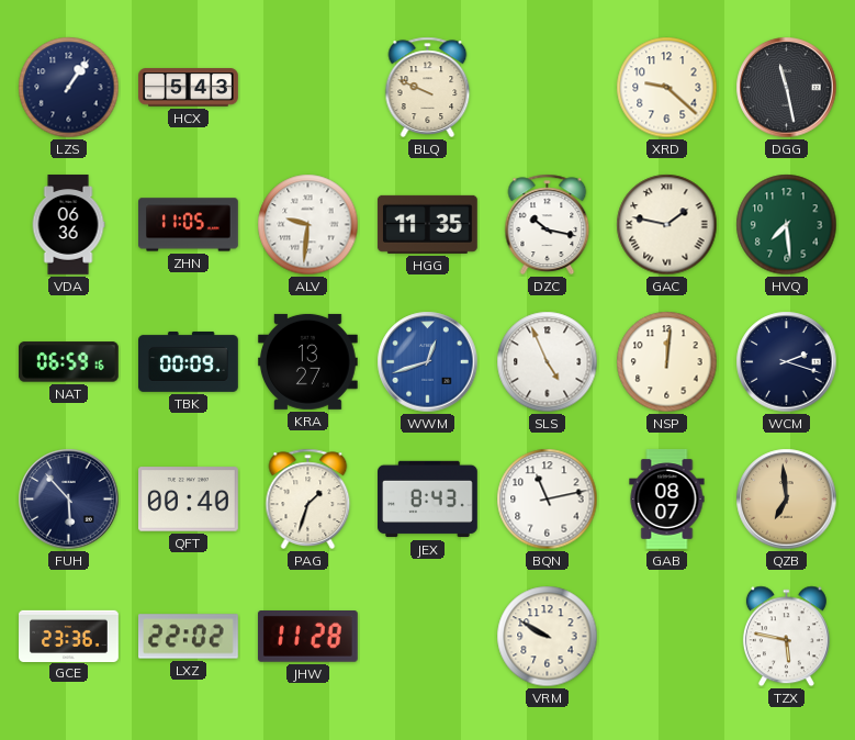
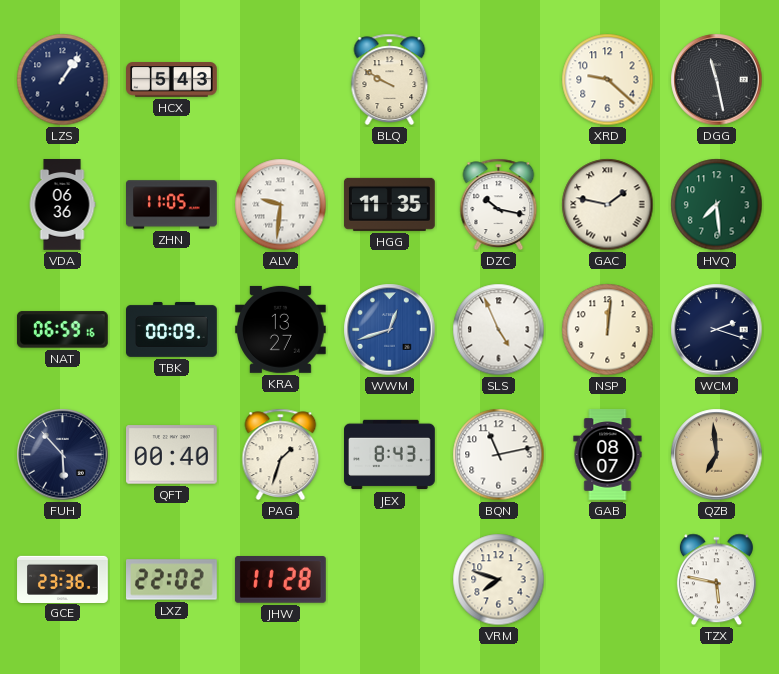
BLQ: 9:49 -> 9:50 (390, 79)
VRM: 9:50 -> 7:48 (499, 580)
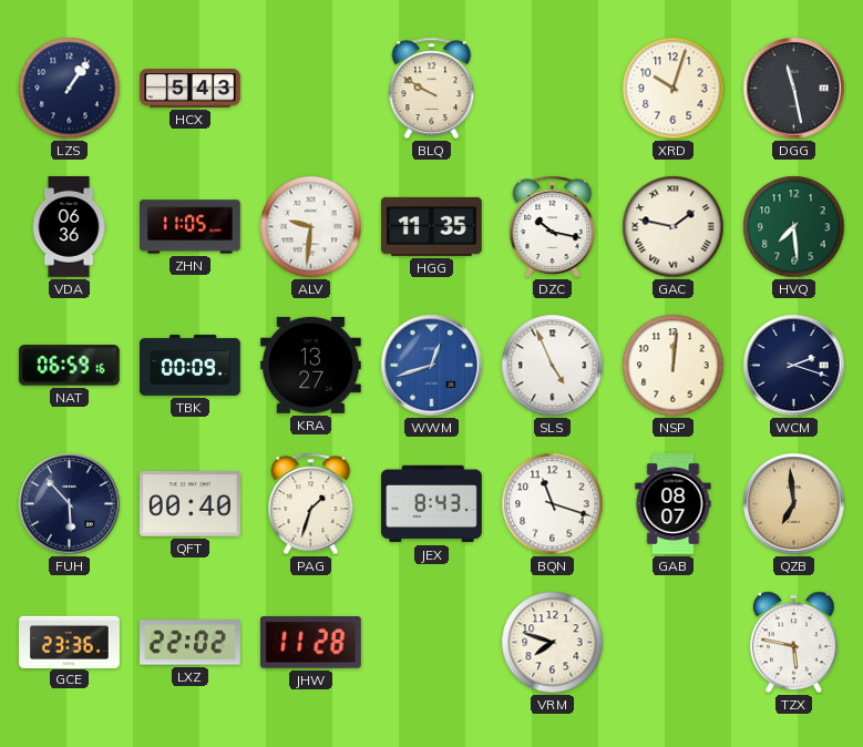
XRD: 9:22 -> 10:03 (674, 89)
BQN: 11:13 -> 11:18 (553, 504)
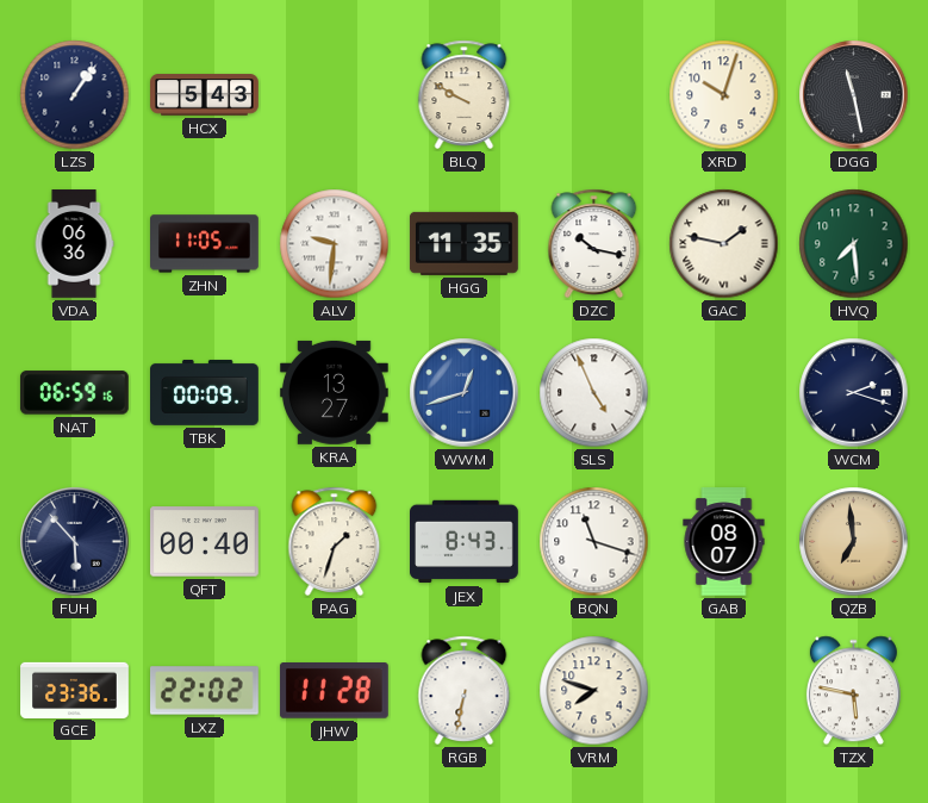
NSP: 12:01 -> none (674, 366)
RGB: none -> 6:32 (465, 690)
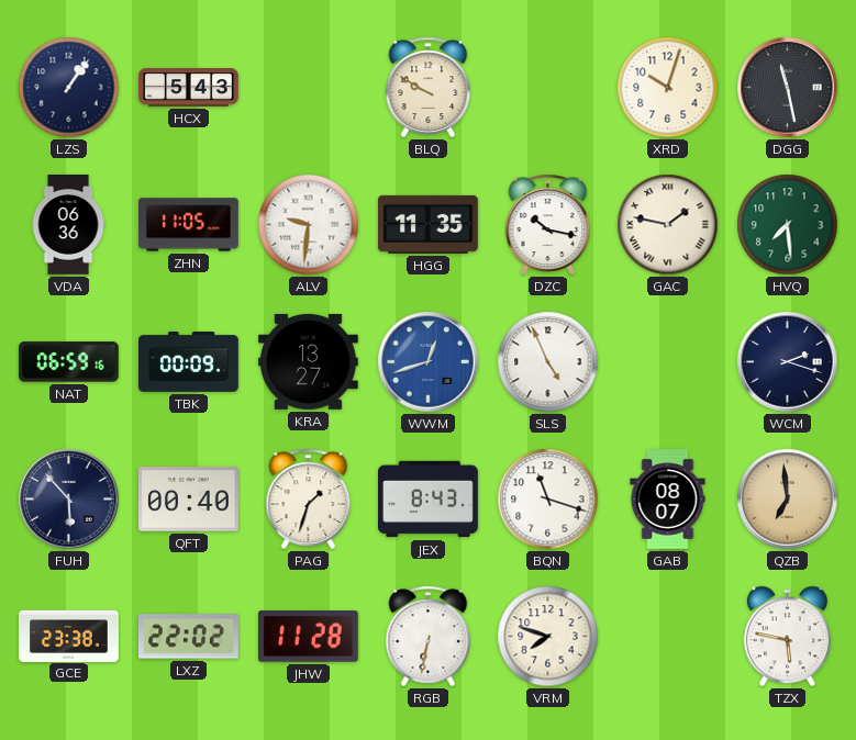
GCE: 23:36 -> 23:38 (69, 636)
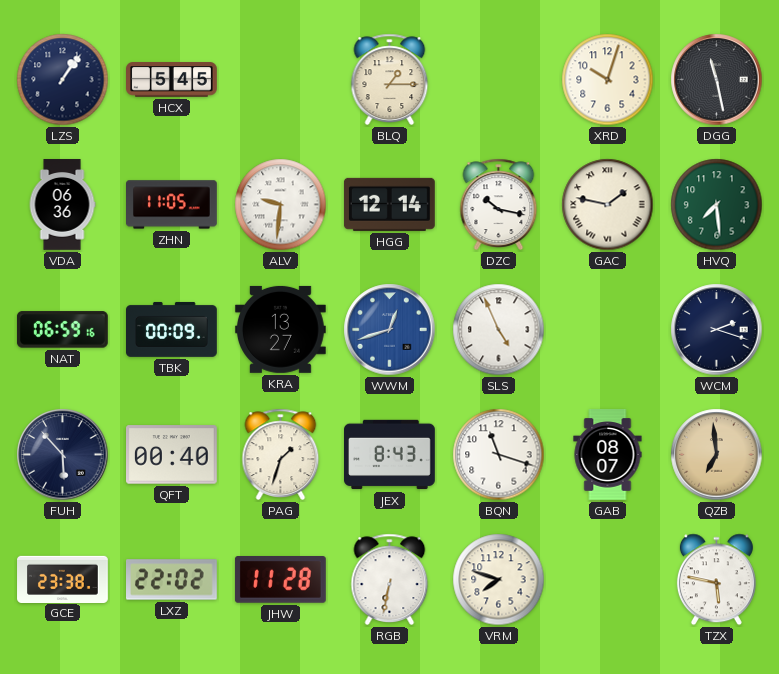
HCX: 5:43 -> 5:45 (172, 80)
BLQ: 9:50 -> 1:15 (390, 79)
HGG: 11:35 -> 12:14 (389, 204)
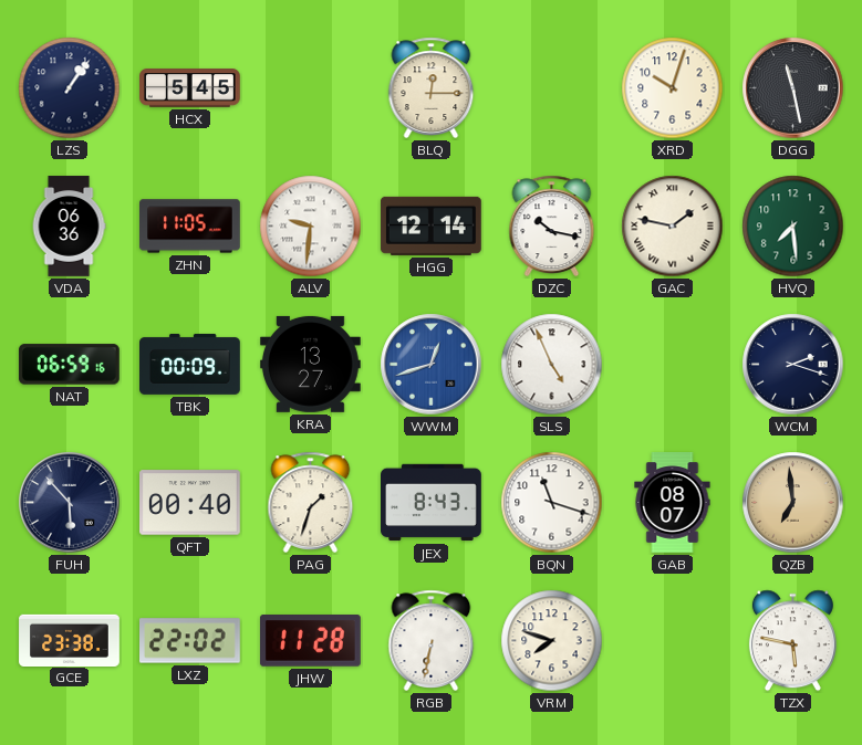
BLQ: 1:15 -> 12:15 (432, 87)
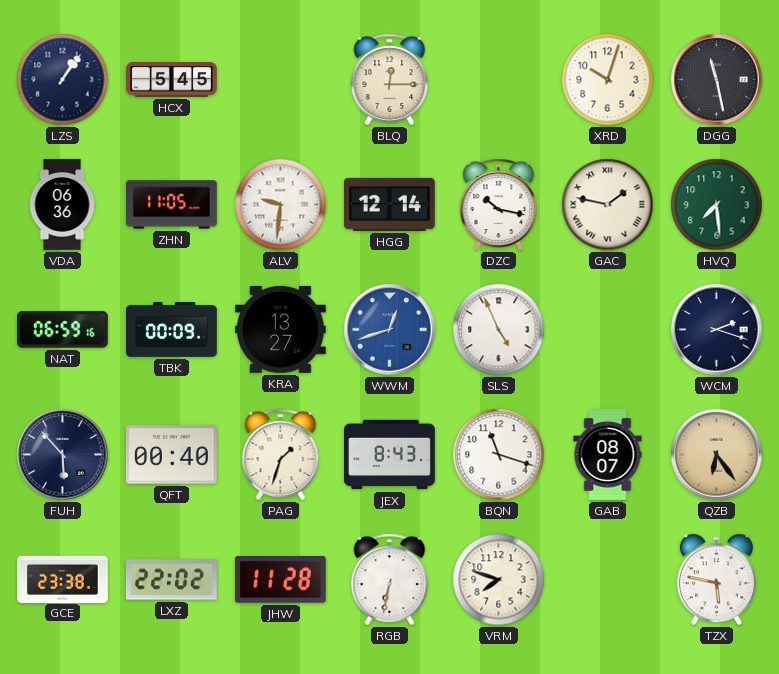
QZB: 6:59 -> 6:24 (717, 455)
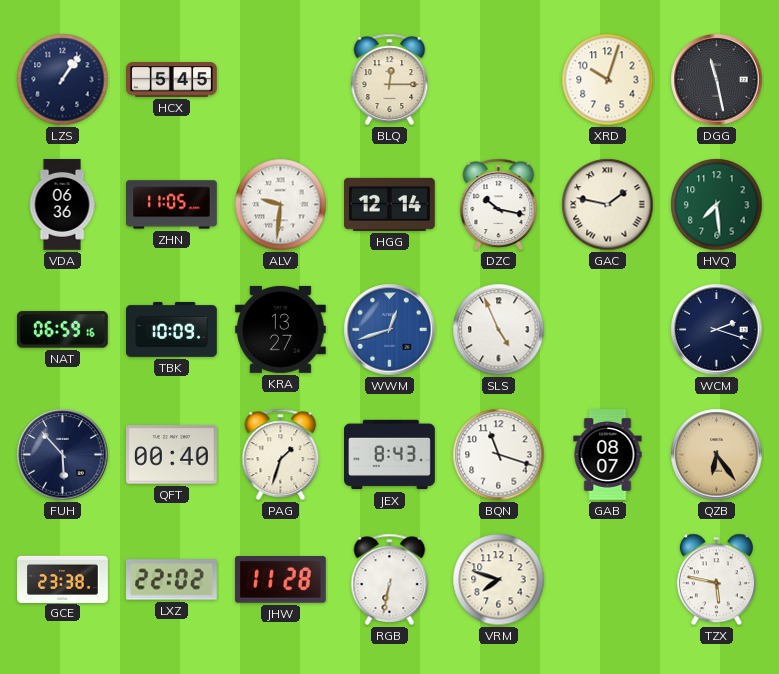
TBK: 00:09 -> 10:09 (172, 330)
